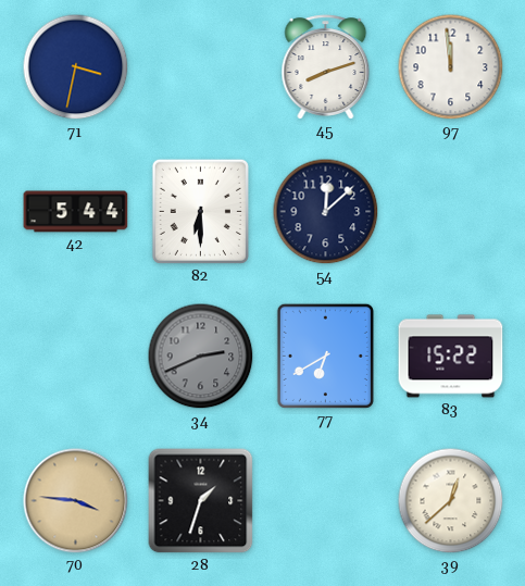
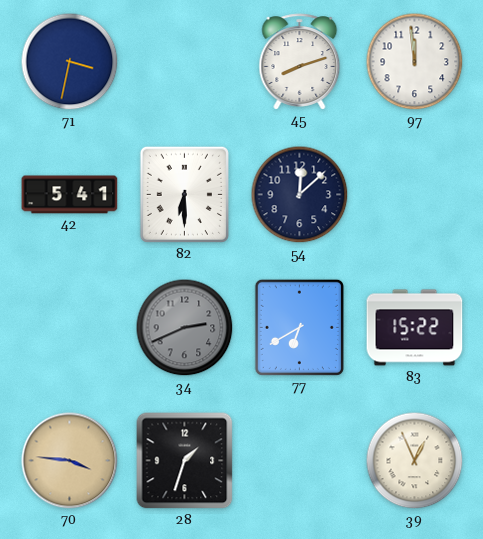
42: 5:44 -> 5:41 (70, 195)
39: 12:38 -> 12:56 (415, 461)
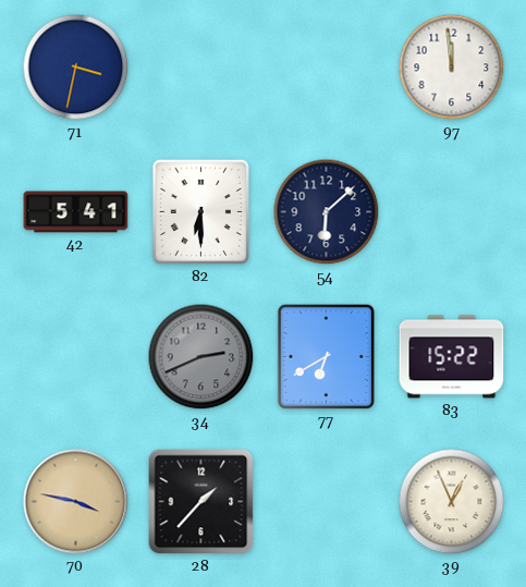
45: 8:12 -> none (300, 62)
54: 12:08 -> 6:08 (327, 212)
70: 3:46 -> 3:47 (76, 502)
28: 1:33 -> 1:37 (201, 502)
